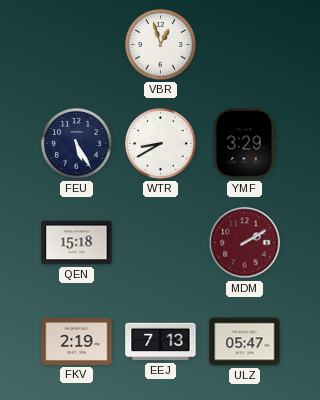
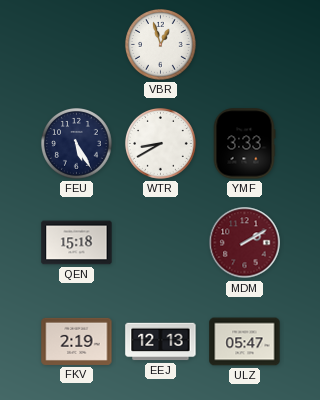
YMF: 3:29 -> 3:33 (244, 144)
EEJ: 7:13 -> 12:13 (161, 342)
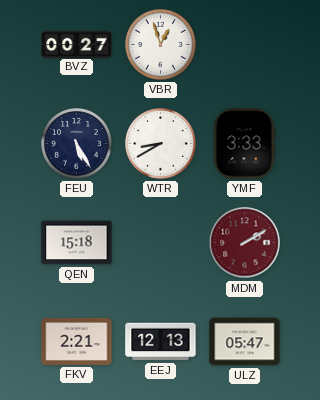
BVZ: none -> 00:27 (77, 44)
FKV: 2:19 -> 2:21 (77, 341)
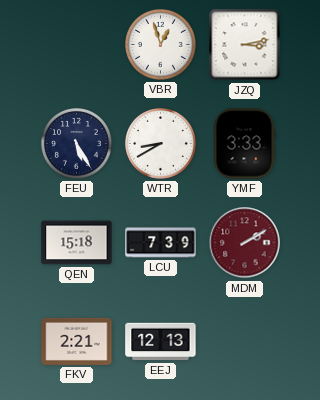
BVZ: 00:27 -> none (77, 44)
JZQ: none -> 3:13 (245, 45)
LCU: none -> 7:39 (161, 243)
ULZ: 05:47 -> none (245, 342)
